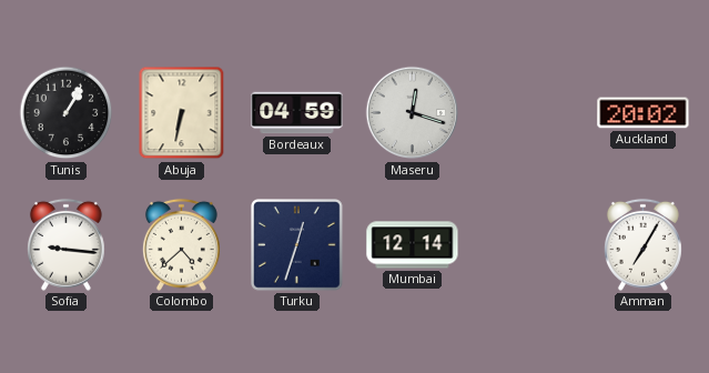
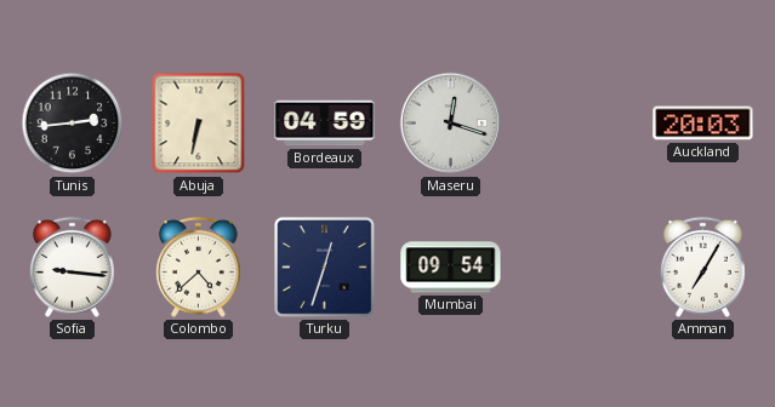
Tunis: 1:05 -> 2:44 (73, 124)
Auckland: 20:02 -> 20:03 (703, 124)
Mumbai: 12:14 -> 09:54 (451, 268)
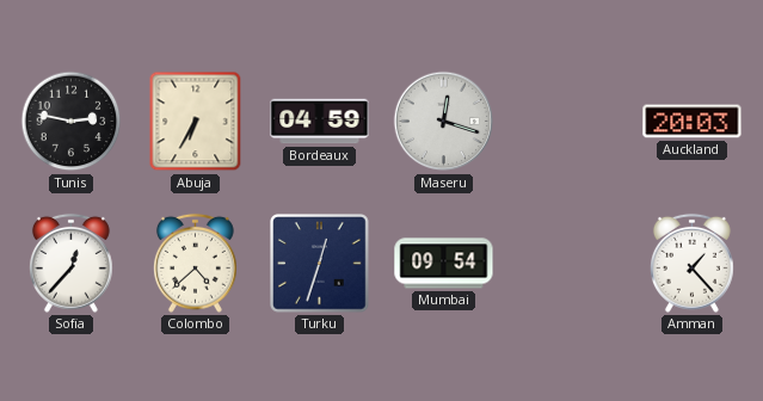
Tunis: 2:44 -> 2:47 (72, 122)
Abuja: 6:32 -> 6:35 (196, 122)
Sofia: 9:16 -> 12:37 (70, 263)
Amman: 7:05 -> 1:23 (691, 263)
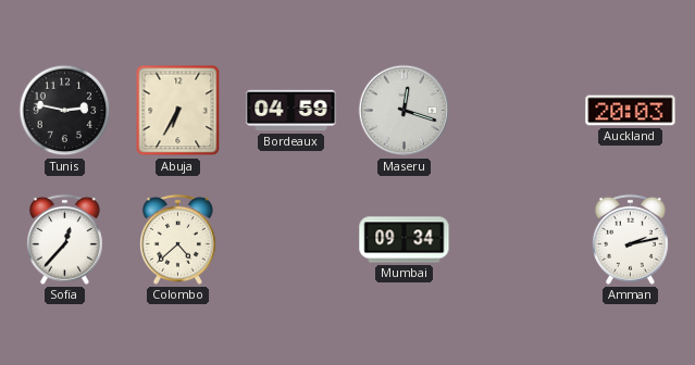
Turku: 12:33 -> none (320, 264)
Mumbai: 09:54 -> 09:34 (405, 240)
Amman: 1:23 -> 2:13 (630, 239)
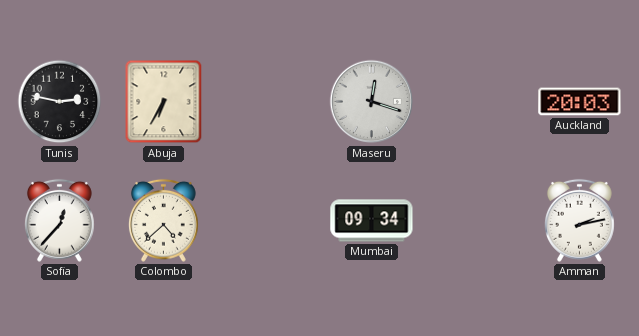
Bordeaux: 04:59 -> none (291, 111)
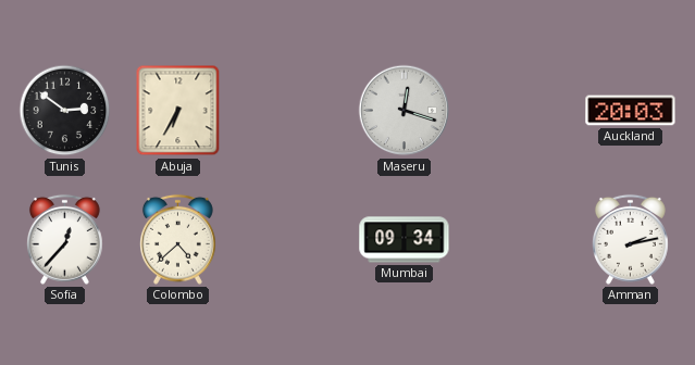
Tunis: 2:47 -> 2:51 (65, 111)
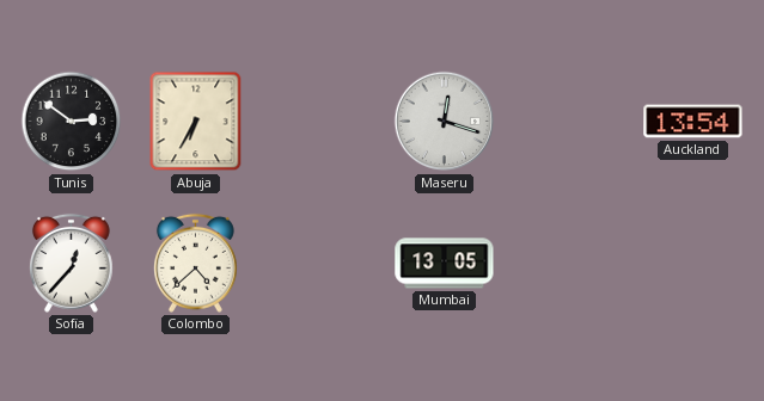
Auckland: 20:03 -> 13:54 (693, 122)
Mumbai: 09:34 -> 13:05 (445, 264)
Amman: 2:13 -> none (630, 239)
